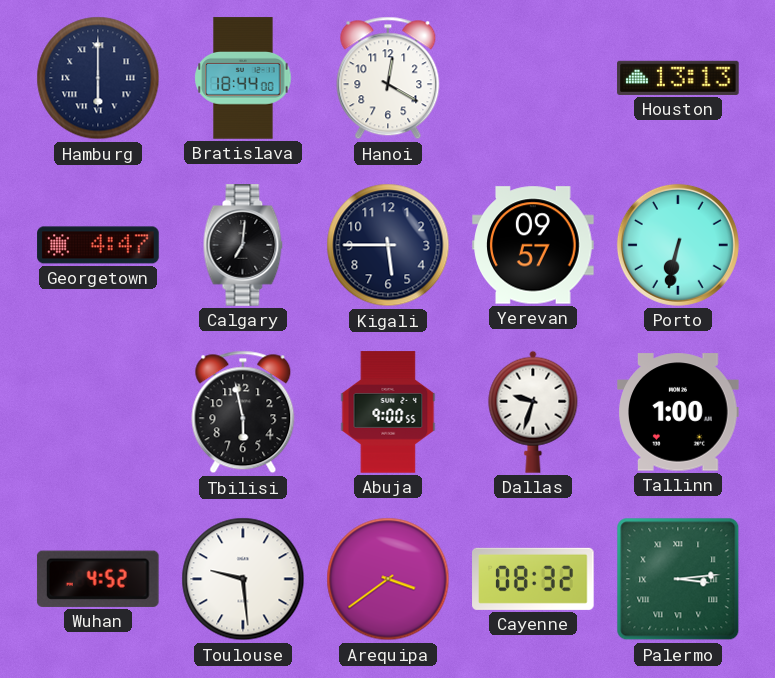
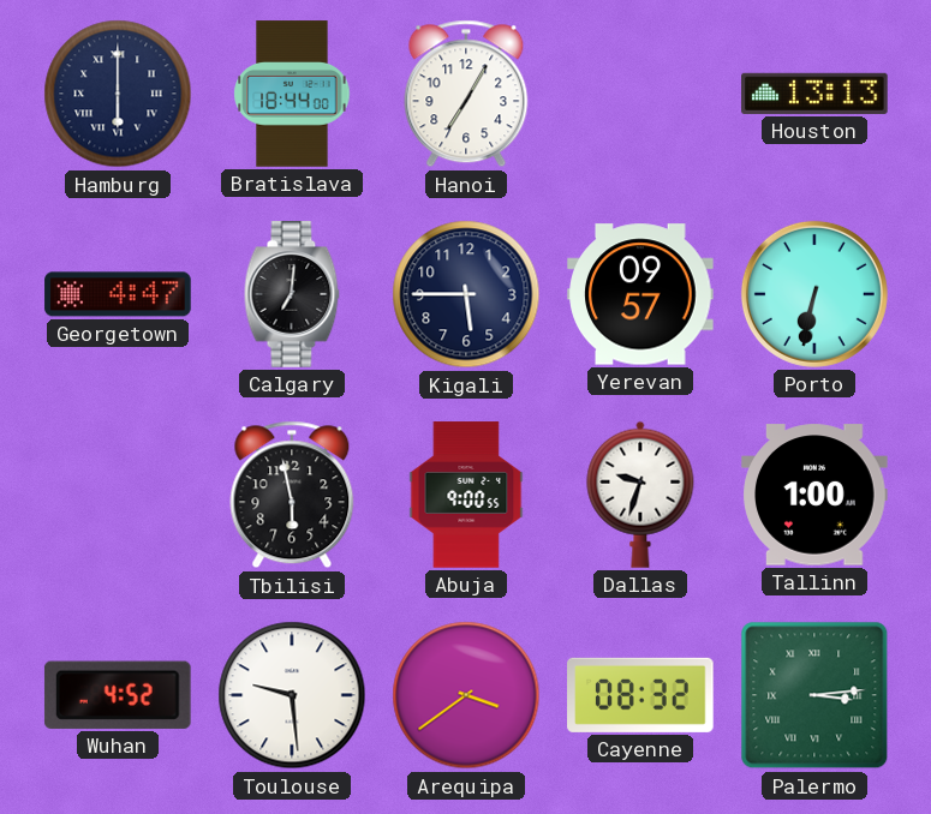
Hanoi: 12:20 -> 7:05 (466, 94)
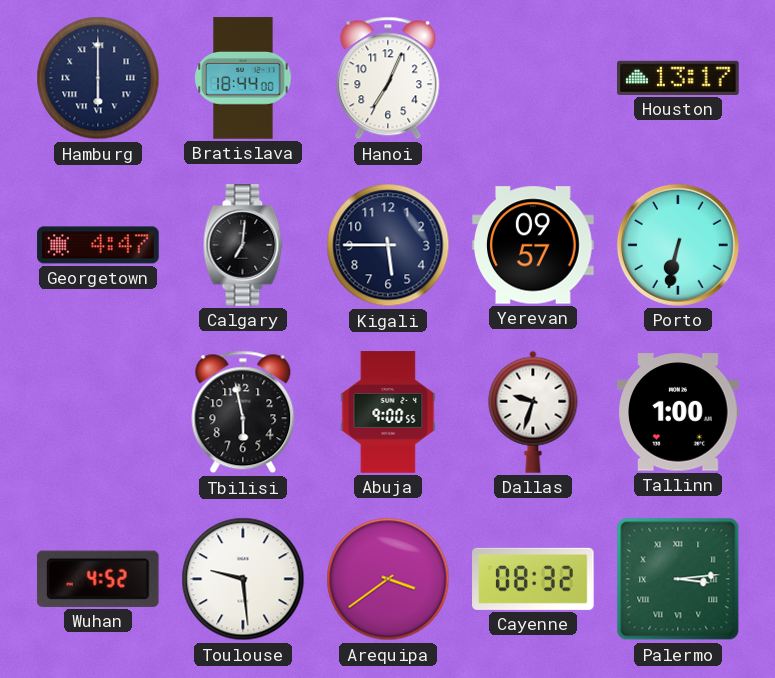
Hanoi: 7:05 -> 7:04 (388, 78)
Houston: 13:13 -> 13:17 (678, 78)
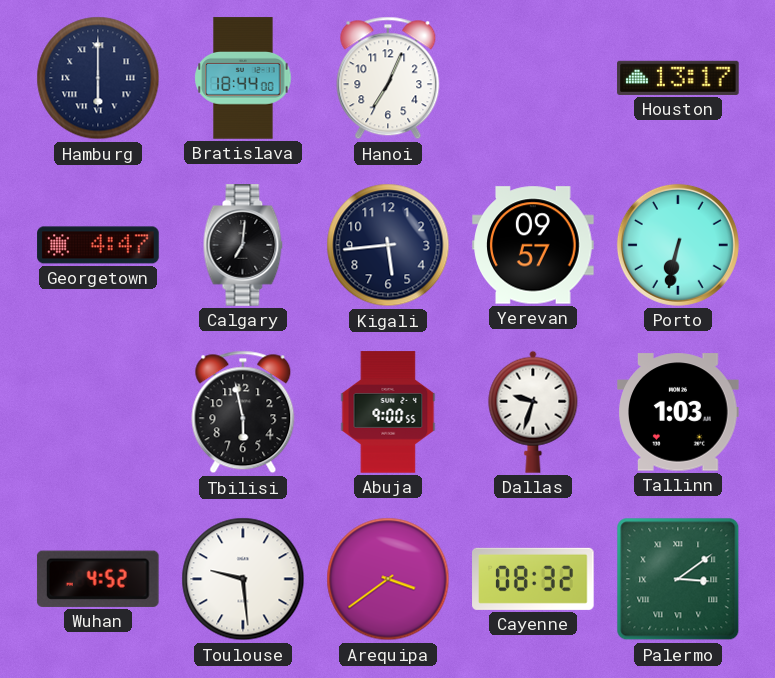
Kigali: 5:45 -> 5:44 (388, 245)
Tallinn: 1:00 -> 1:03 (678, 412)
Palermo: 3:14 -> 3:09 (678, 579)
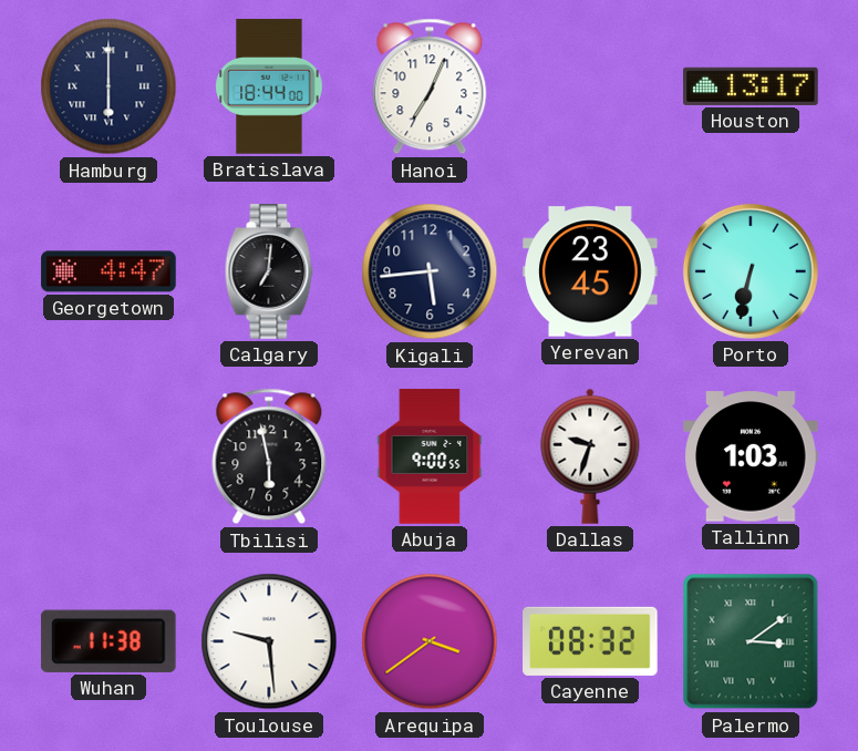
Yerevan: 09:57 -> 23:45 (590, 271)
Wuhan: 4:52 -> 11:38 (108, 641)
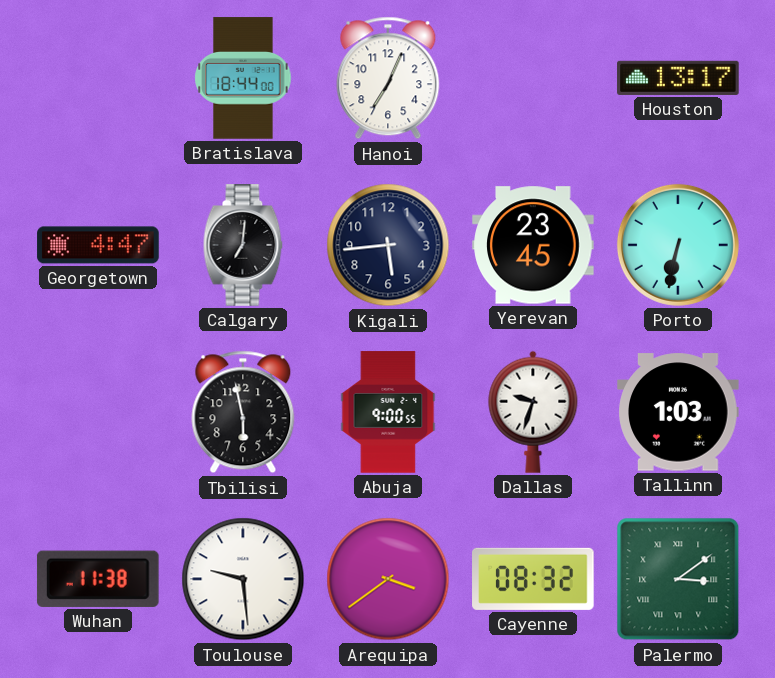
Hamburg: 6:00 -> none (108, 86)
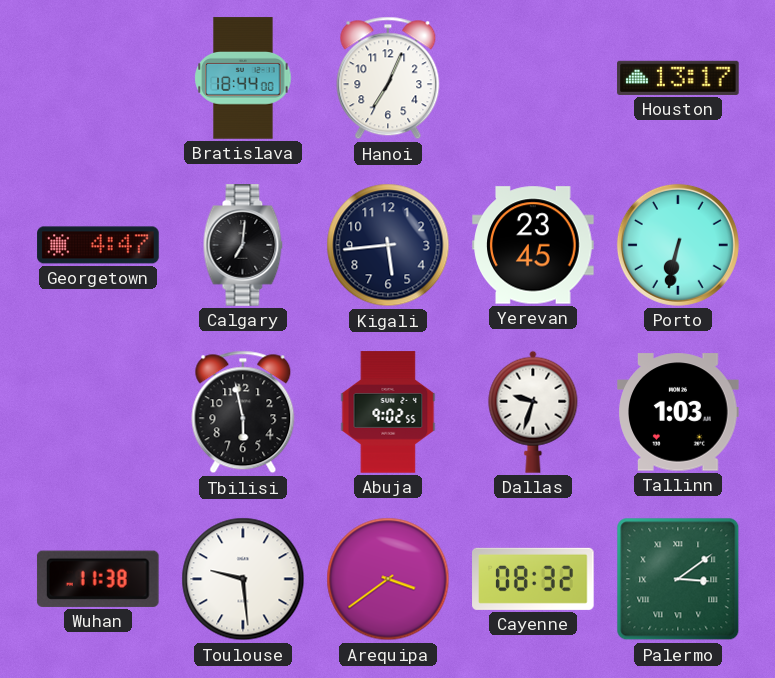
Abuja: 9:00 -> 9:02 (388, 412)
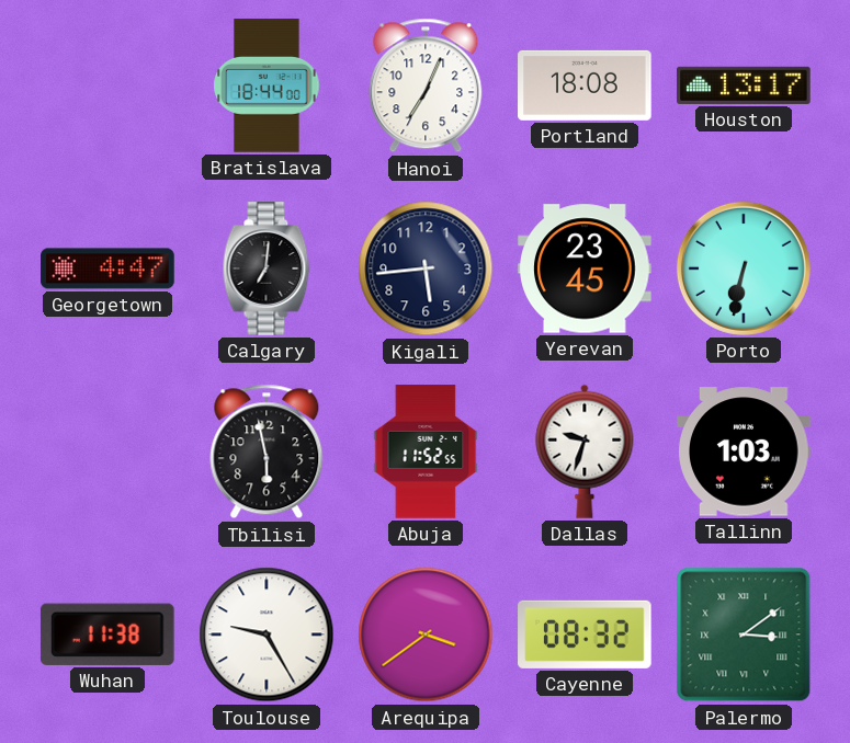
Portland: none -> 18:08 (585, 85)
Abuja: 9:02 -> 11:52 (426, 451)
Toulouse: 9:29 -> 9:25 (267, 635)
